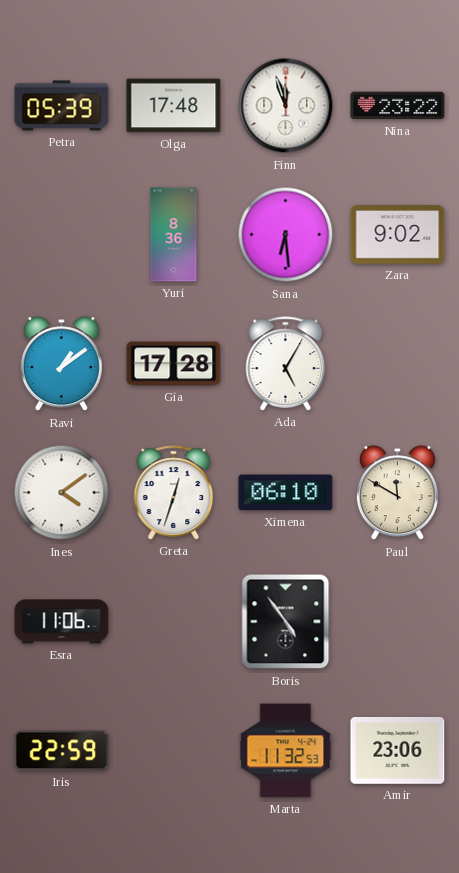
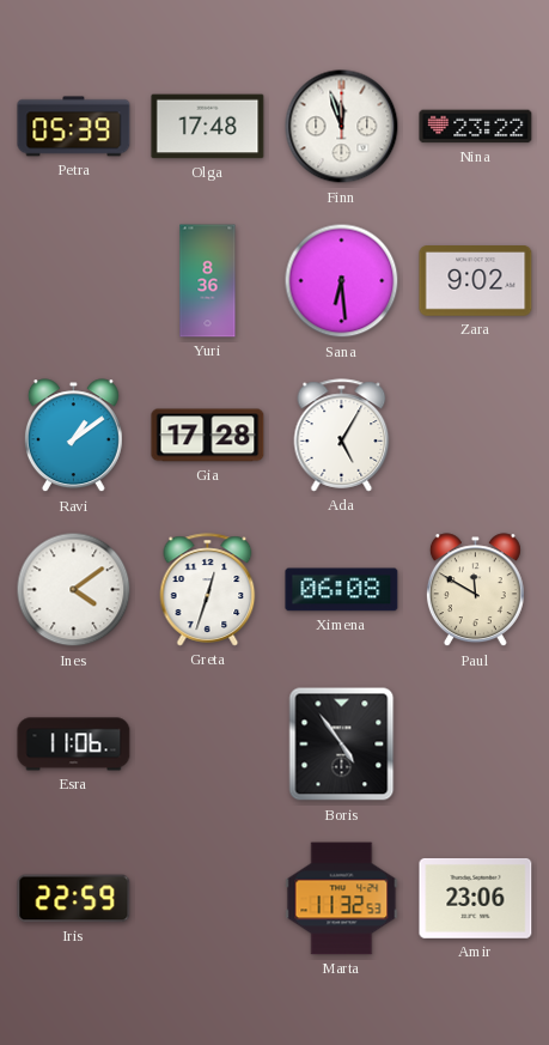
Ximena: 06:10 -> 06:08 (342, 590)
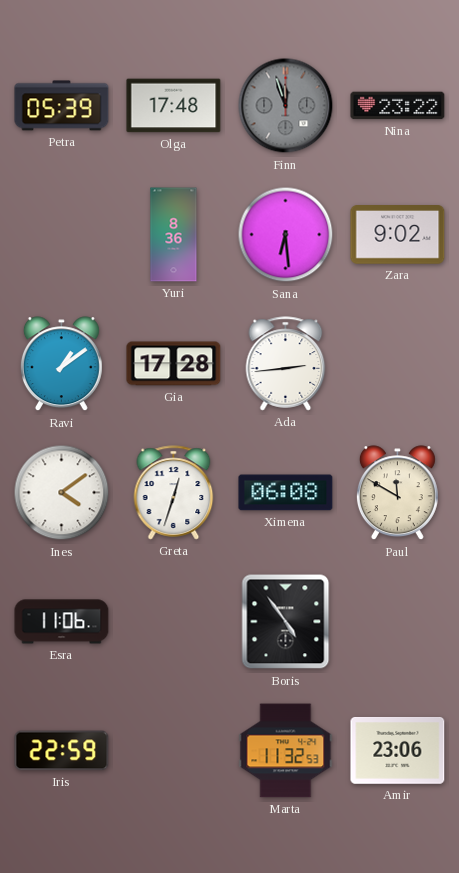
Finn dial: white -> grey (286, 106)
Ada: 5:05 -> 2:44 (286, 364)
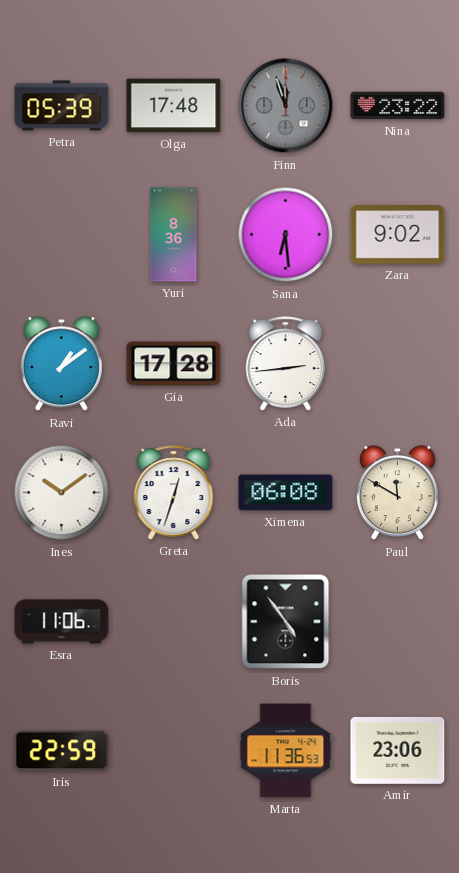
Ines: 4:09 -> 10:09 (62, 493)
Marta: 11:32 -> 11:36 (286, 751)
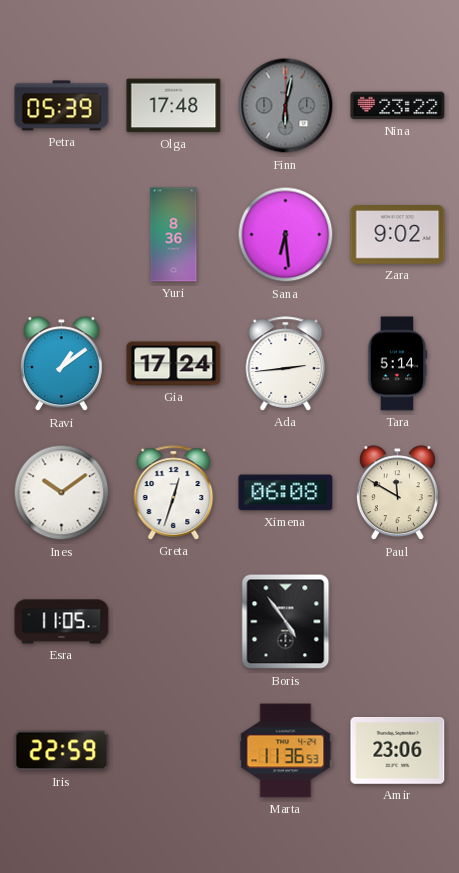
Finn: 11:57 -> 6:02 (286, 106)
Gia: 17:28 -> 17:24 (174, 364)
Tara: none -> 5:14 (397, 364)
Esra: 11:06 -> 11:05 (62, 622)
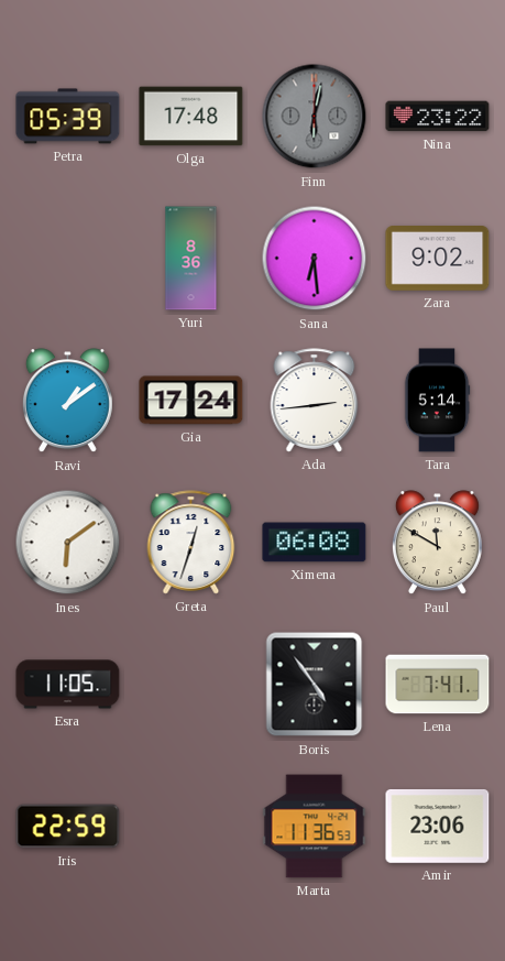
Ines: 10:09 -> 6:09 (68, 543)
Lena: none -> 7:41 (438, 685)
